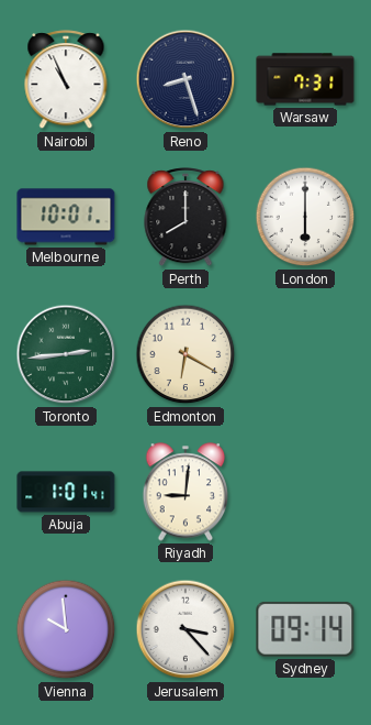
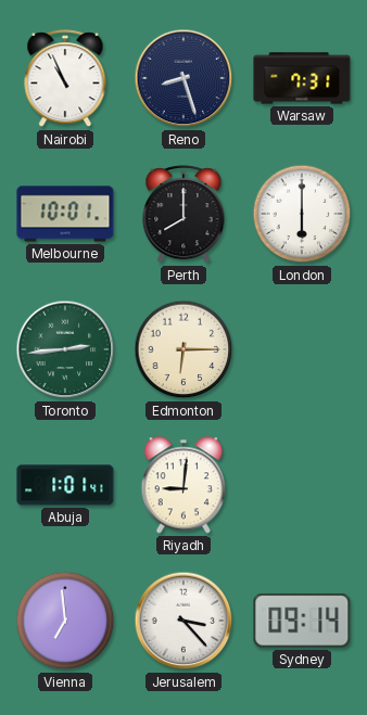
Edmonton: 6:20 -> 6:15 (184, 349)
Vienna: 9:59 -> 6:59 (65, 621)
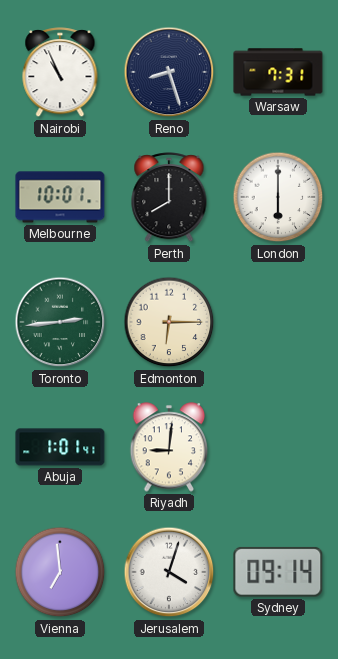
Jerusalem: 3:23 -> 4:03 (169, 572)
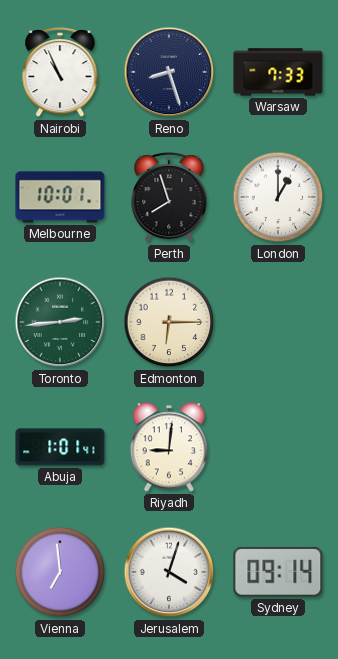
Warsaw: 7:31 -> 7:33 (278, 72)
Perth: 8:00 -> 7:57 (169, 198)
London: 6:00 -> 1:00 (278, 197)
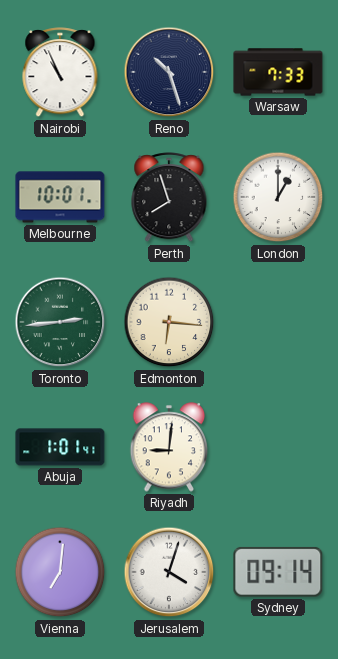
Reno: 8:27 -> 10:27 (169, 72)
Edmonton: 6:15 -> 6:16 (169, 322)
Vienna: 6:59 -> 7:01 (60, 572)
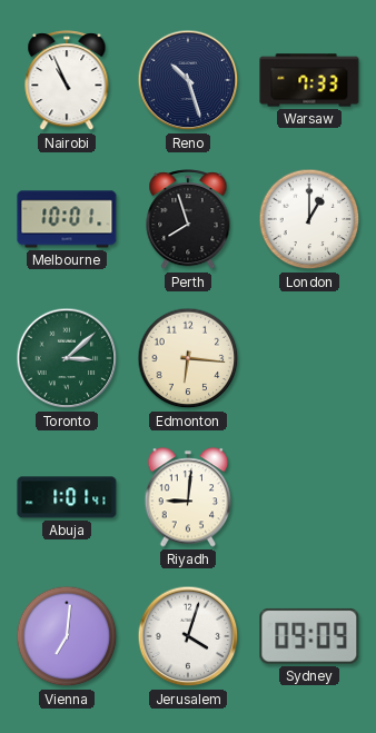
Toronto: 2:44 -> 3:08 (67, 358)
Sydney: 09:14 -> 09:09 (309, 636)
